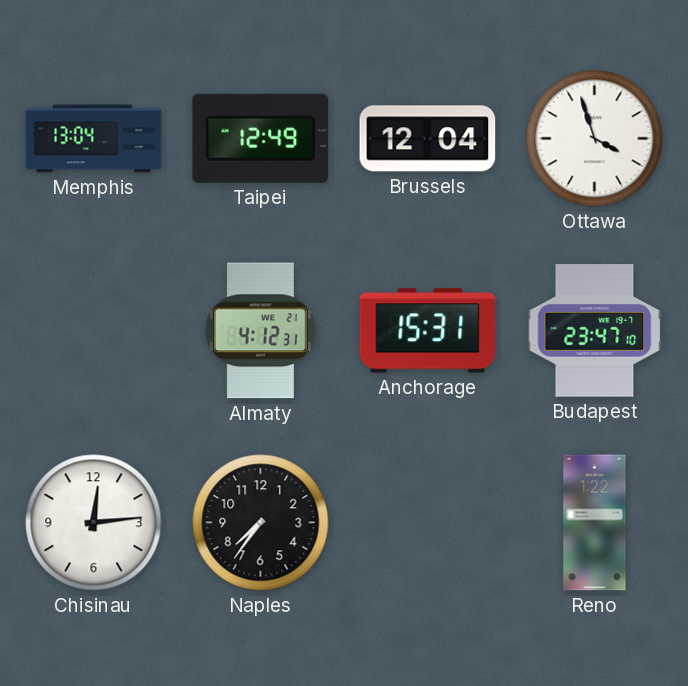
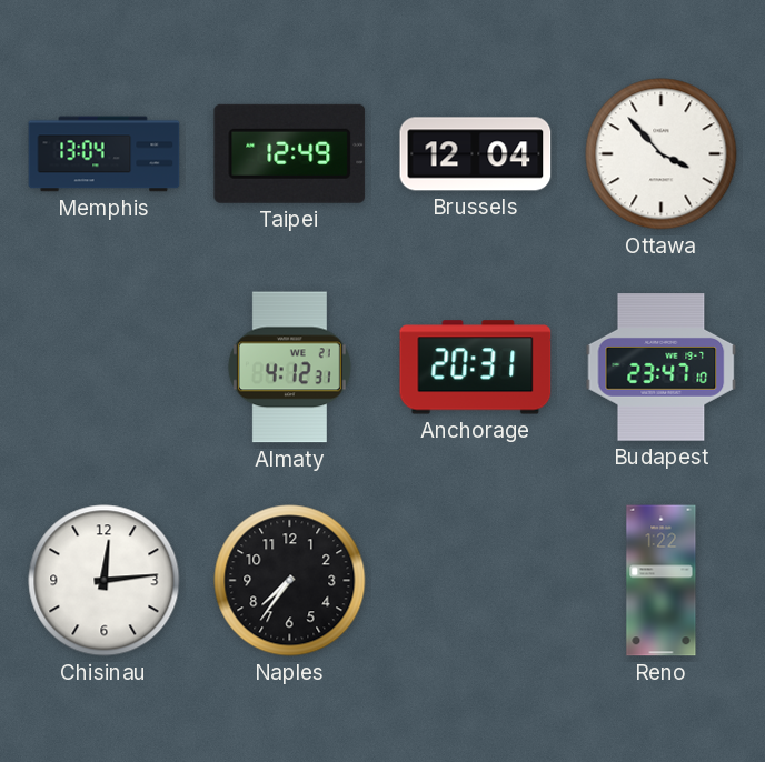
Ottawa: 3:57 -> 3:53 (662, 154)
Anchorage: 15:31 -> 20:31 (476, 368)
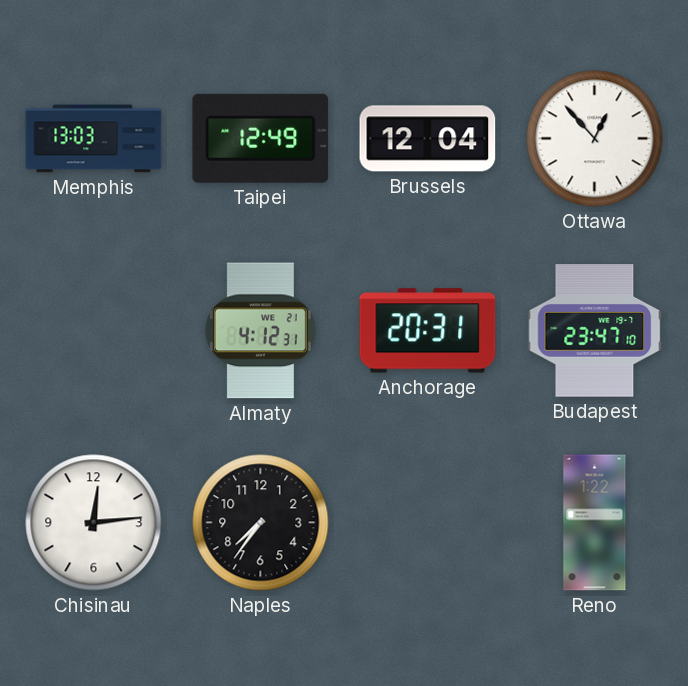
Memphis: 13:04 -> 13:03 (94, 139)
Ottawa: 3:53 -> 12:53 (595, 139)
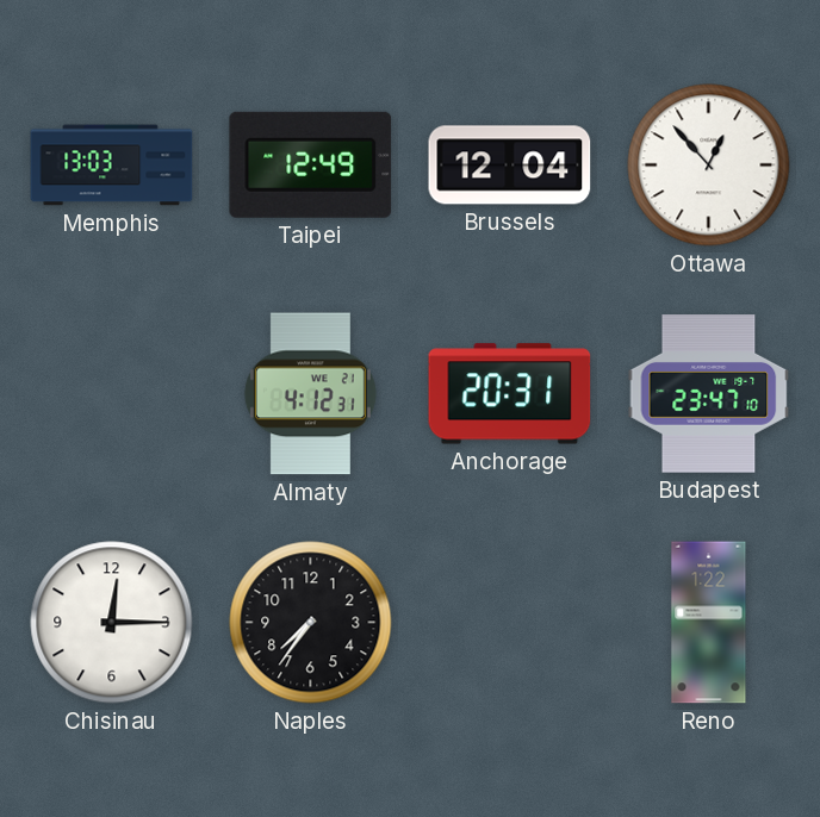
Chisinau: 12:14 -> 12:15 (112, 623)
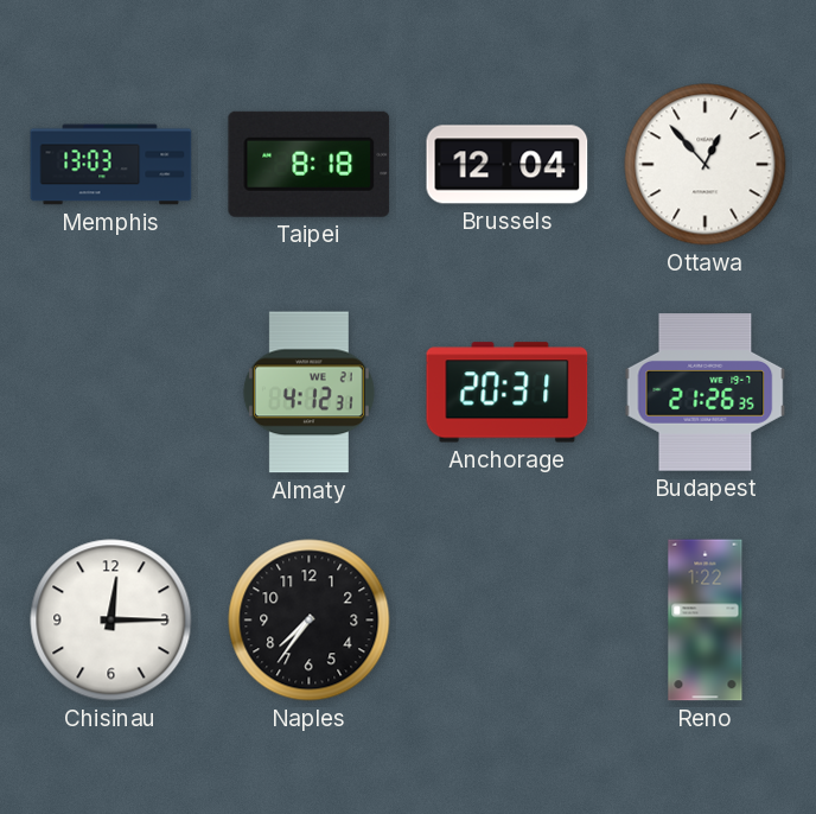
Taipei: 12:49 -> 8:18 (310, 164)
Budapest: 23:47 -> 21:26 (706, 393)
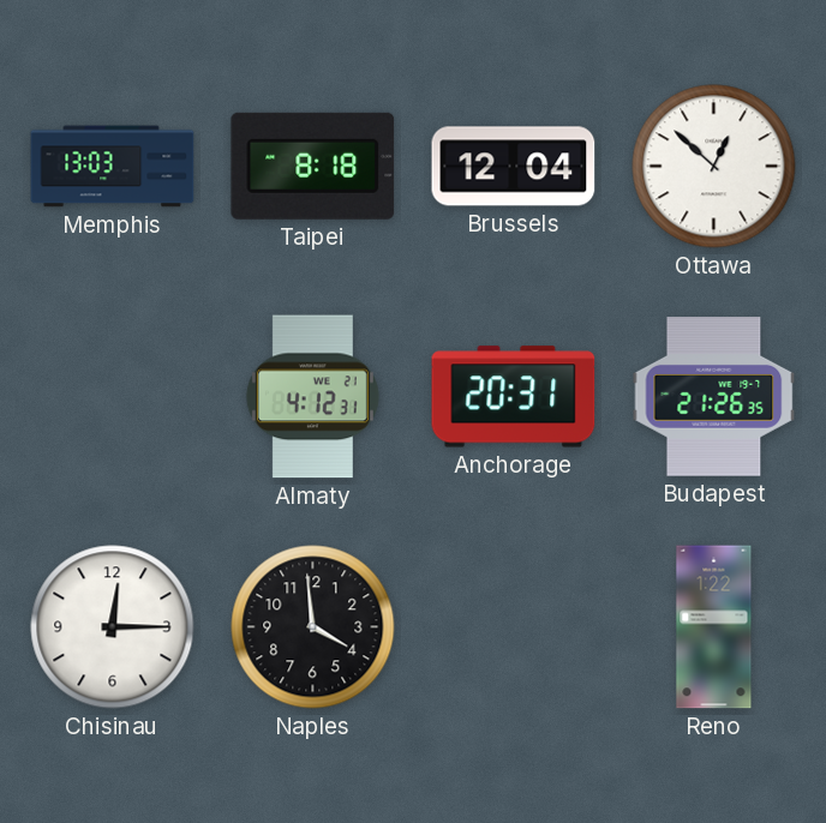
Ottawa: 12:53 -> 12:52 (714, 167)
Naples: 7:36 -> 3:59 (313, 627)
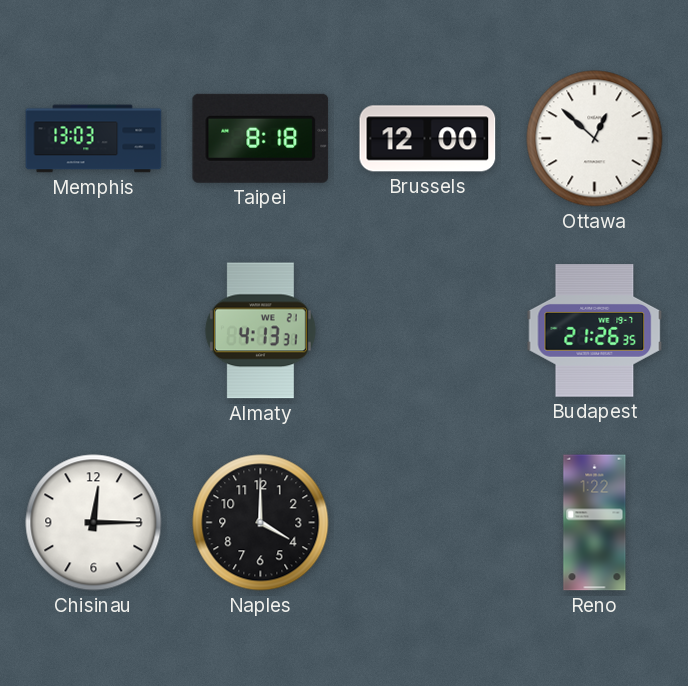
Brussels: 12:04 -> 12:00 (428, 139)
Almaty: 4:12 -> 4:13 (260, 331)
Anchorage: 20:31 -> none (514, 397)
Naples: 3:59 -> 4:00 (261, 523)
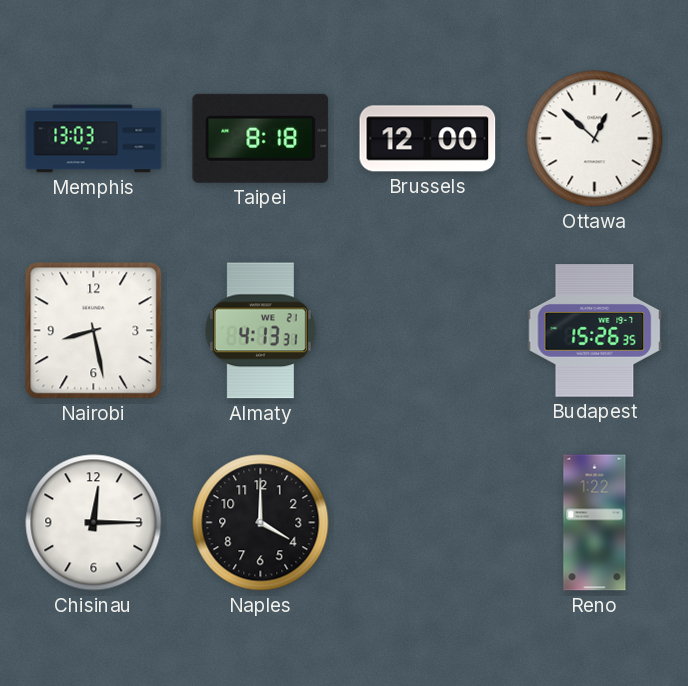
Nairobi: none -> 8:28 (94, 331)
Budapest: 21:26 -> 15:26 (595, 331)
